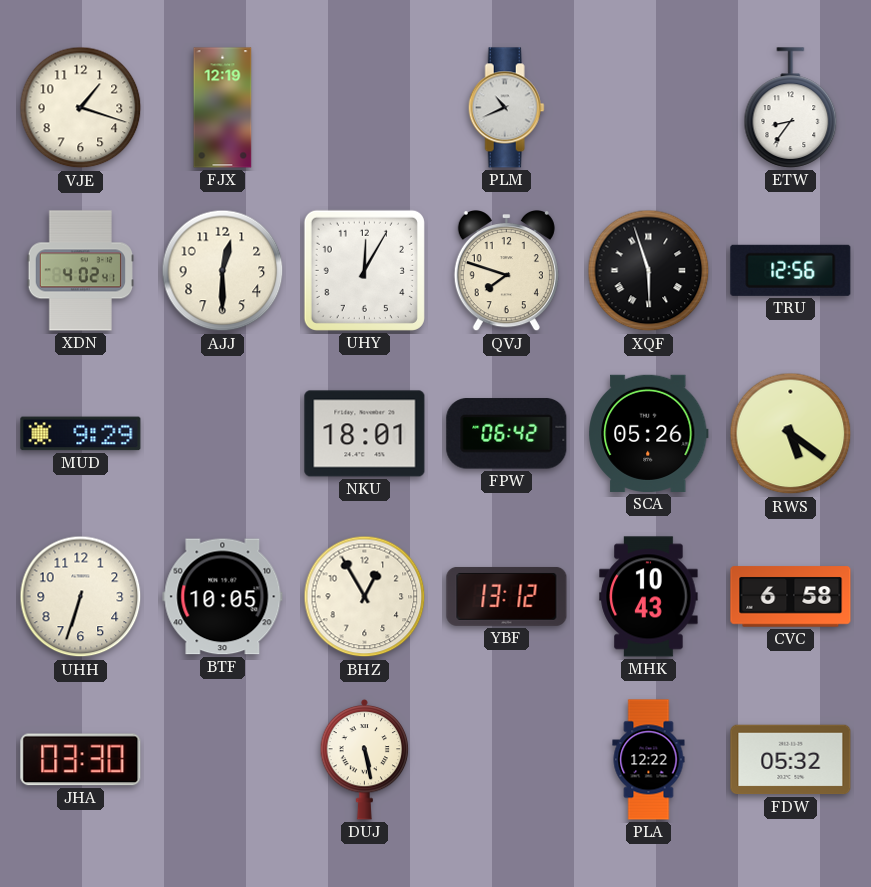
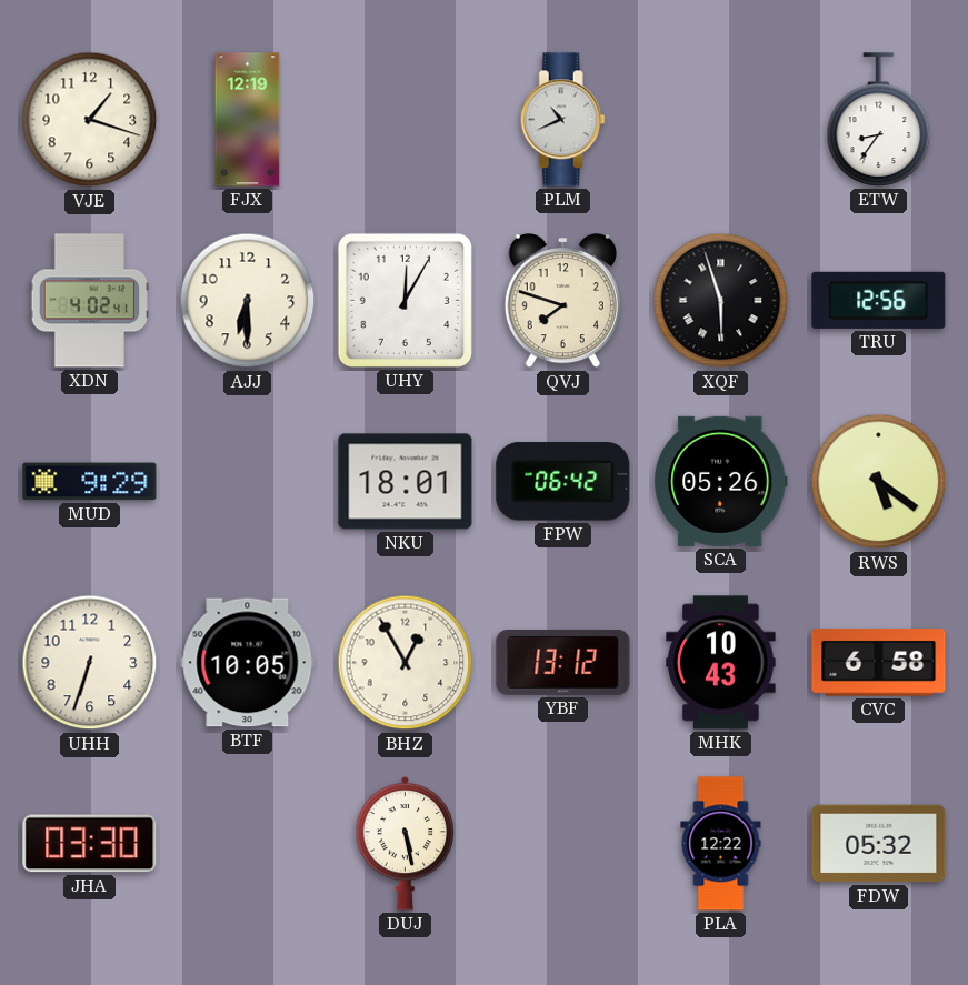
AJJ: 12:30 -> 6:30 (248, 301)
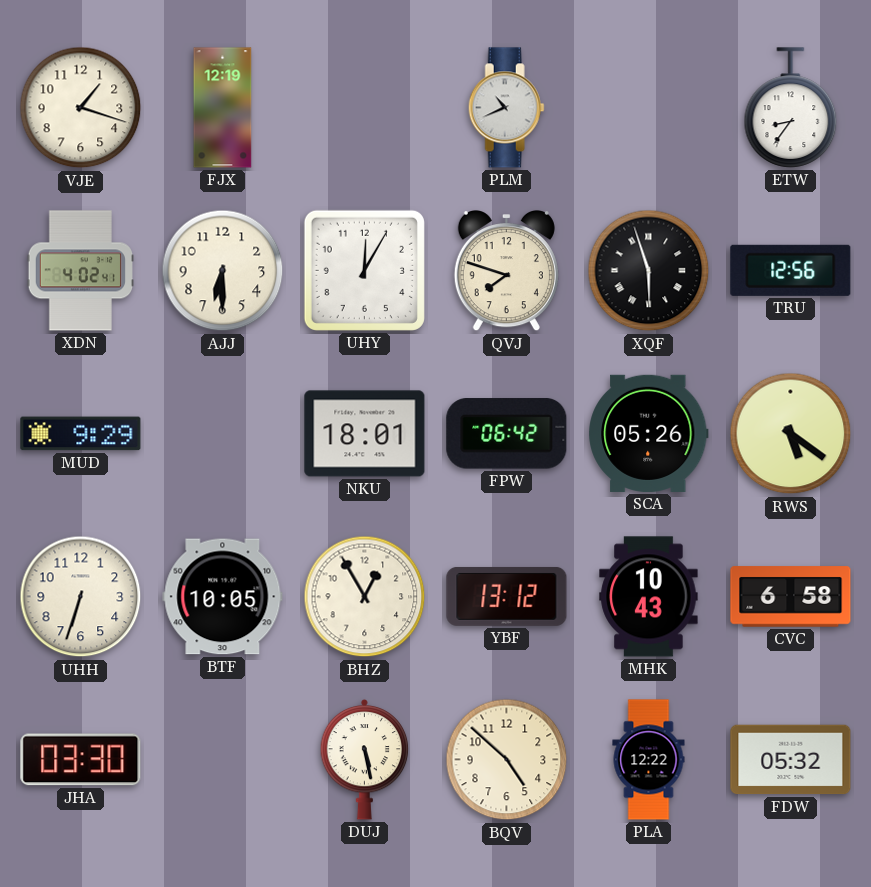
BQV: none -> 4:52 (507, 760)
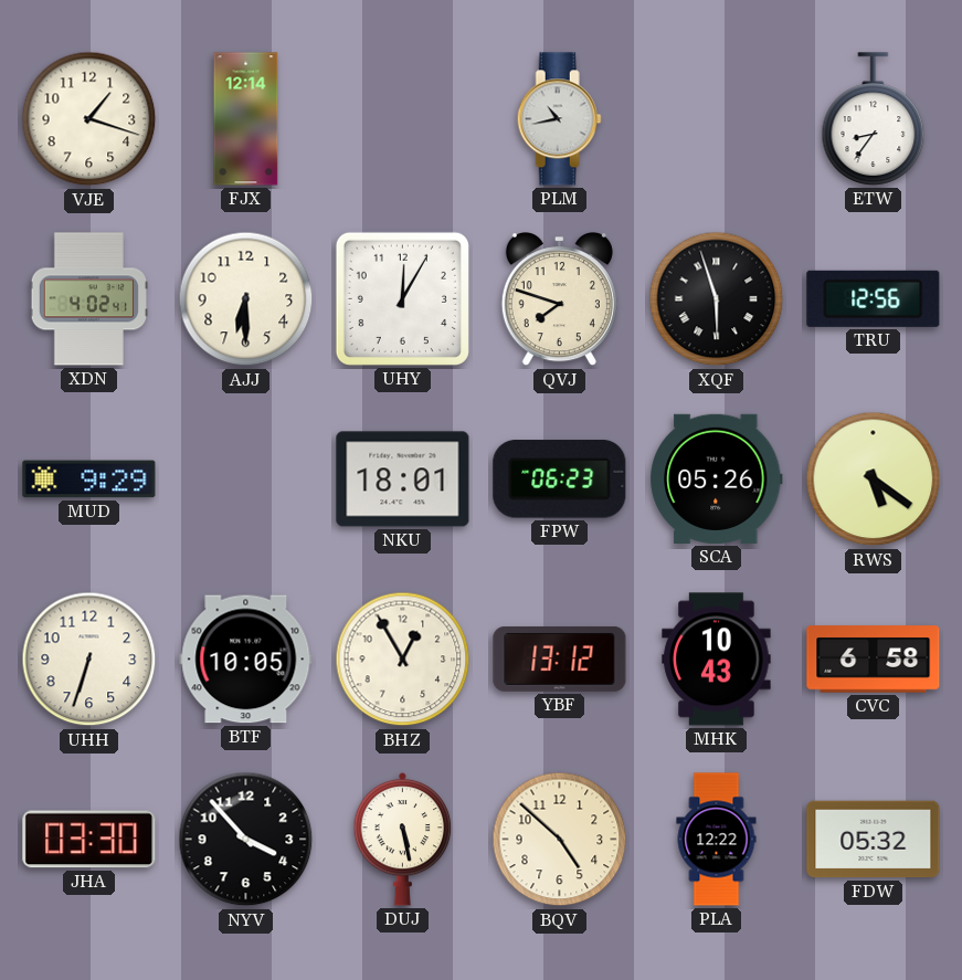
FJX: 12:19 -> 12:14 (246, 119)
PLM: 10:41 -> 10:43 (559, 119)
FPW: 06:42 -> 06:23 (560, 480)
NYV: none -> 3:53 (246, 840)
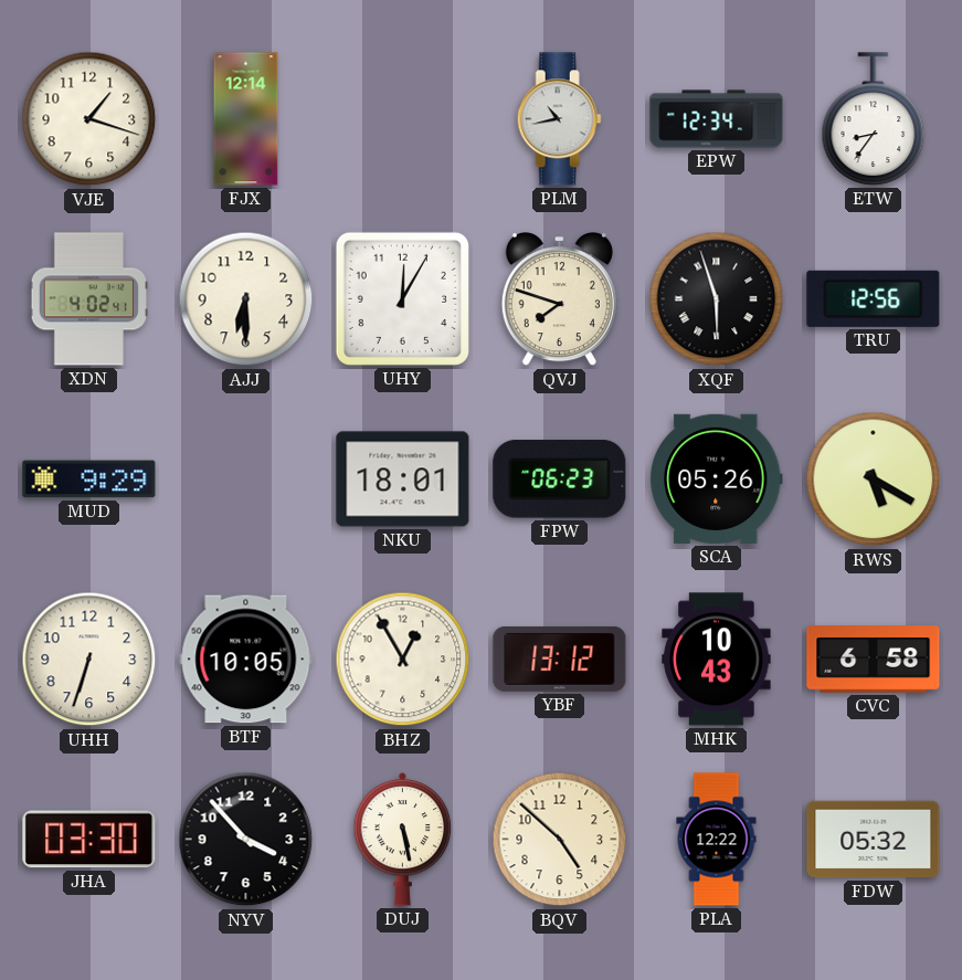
EPW: none -> 12:34 (717, 119)
RWS: 5:21 -> 5:20 (874, 480)
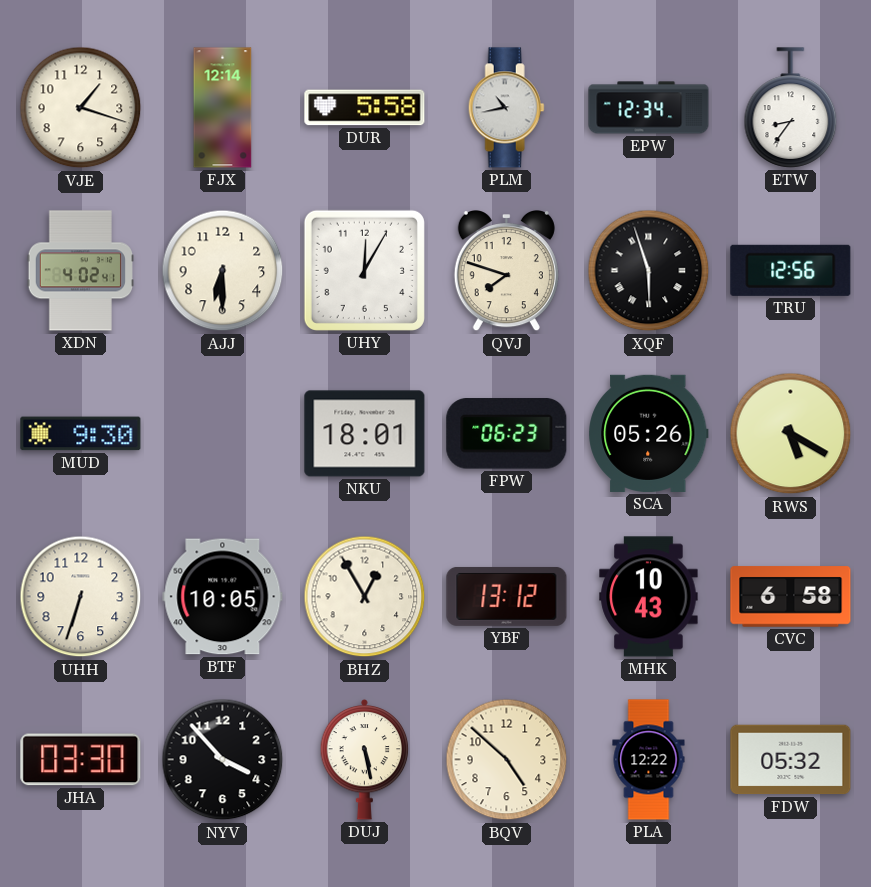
DUR: none -> 5:58 (365, 108)
MUD: 9:29 -> 9:30 (81, 434)
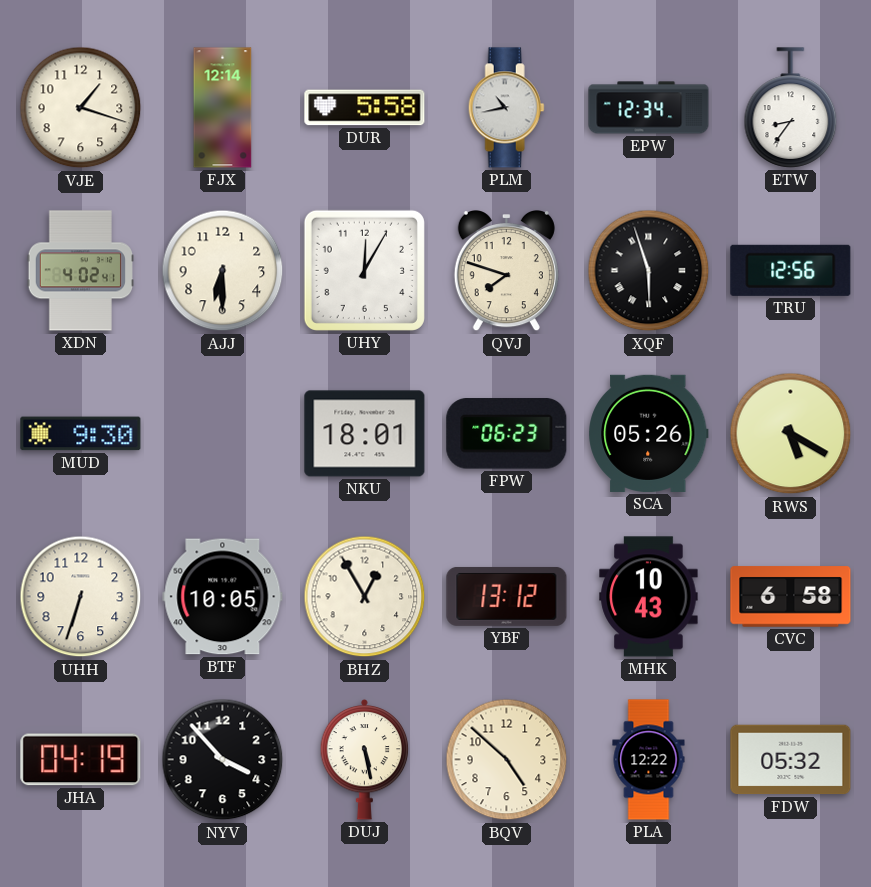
JHA: 03:30 -> 04:19 (81, 760)
